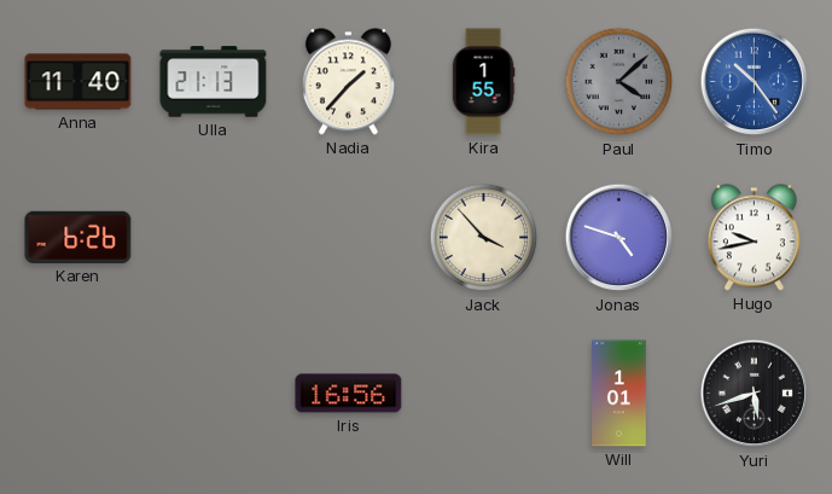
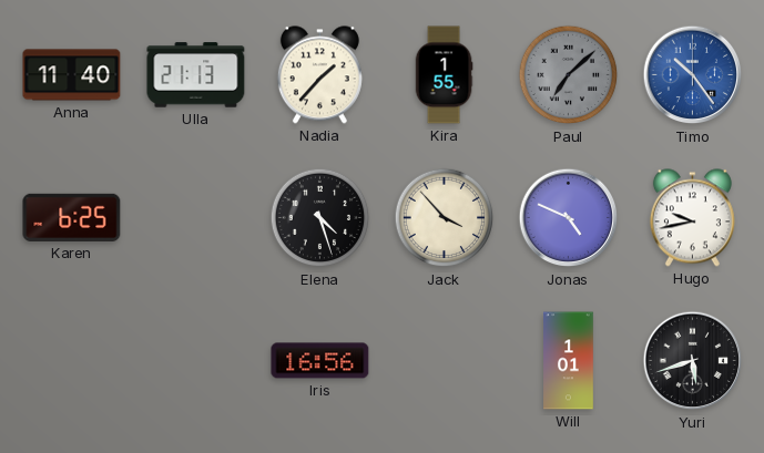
Paul: 4:08 -> 7:08 (569, 75)
Karen: 6:26 -> 6:25 (72, 217)
Elena: none -> 4:27 (320, 218)
Jonas: 4:48 -> 4:49 (569, 218)
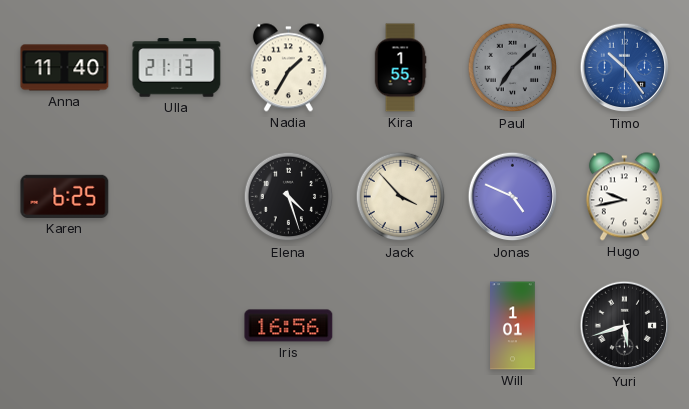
Nadia: 1:37 -> 1:35 (288, 68)
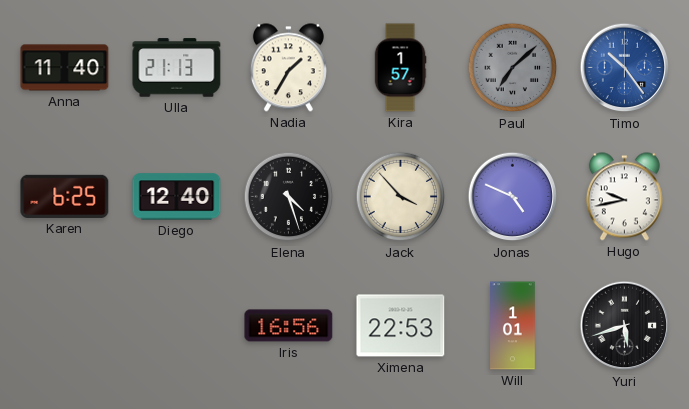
Kira: 1:55 -> 1:57 (400, 68)
Diego: none -> 12:40 (177, 197)
Ximena: none -> 22:53 (401, 326)
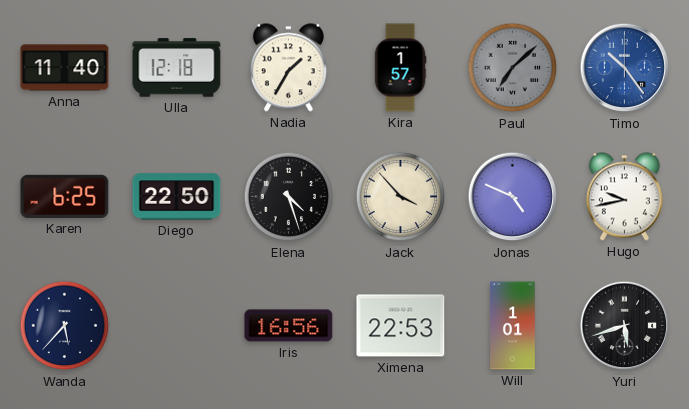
Ulla: 21:13 -> 12:18 (177, 68)
Diego: 12:40 -> 22:50 (177, 197)
Wanda: none -> 5:37 (65, 326)
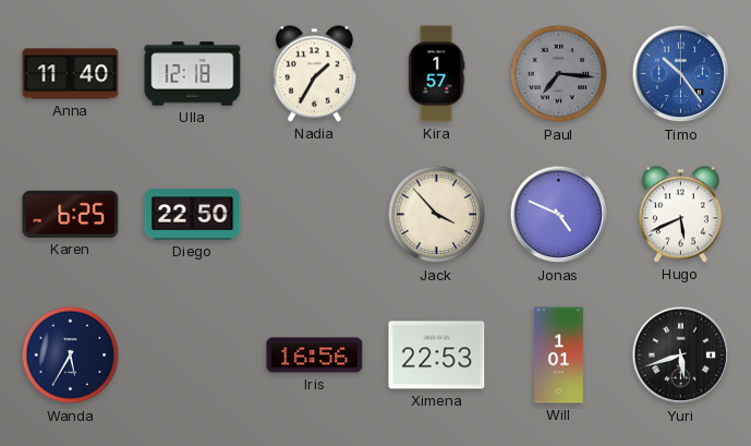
Paul: 7:08 -> 7:16 (559, 74)
Elena: 4:27 -> none (289, 197)
Hugo: 9:43 -> 5:41 (680, 215)
Wanda: 5:37 -> 5:35 (71, 355)
